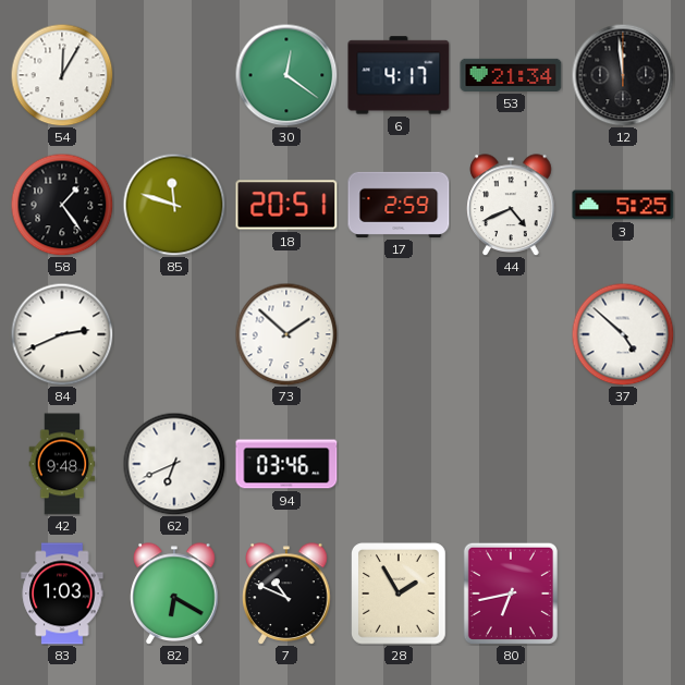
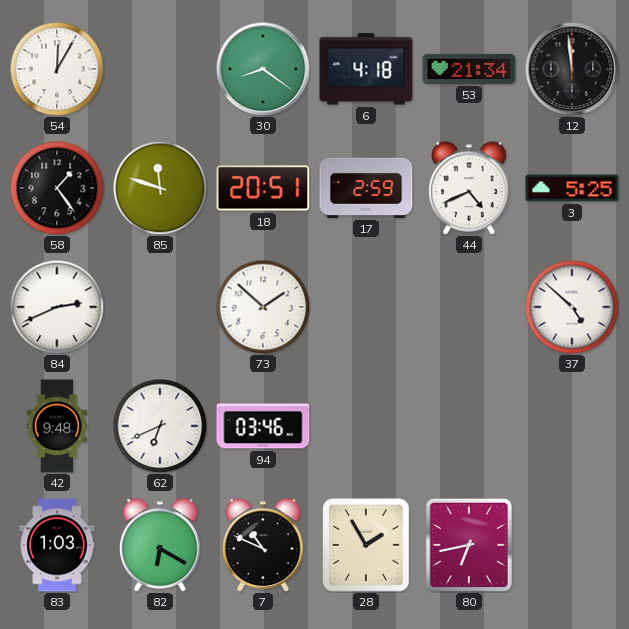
30: 12:21 -> 8:21 (263, 69)
6: 4:17 -> 4:18 (366, 69)
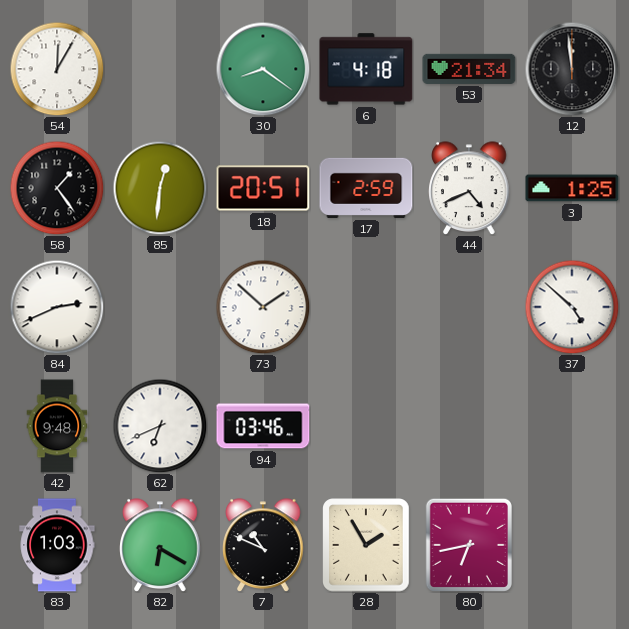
85: 11:48 -> 12:31 (160, 188)
3: 5:25 -> 1:25 (572, 188)
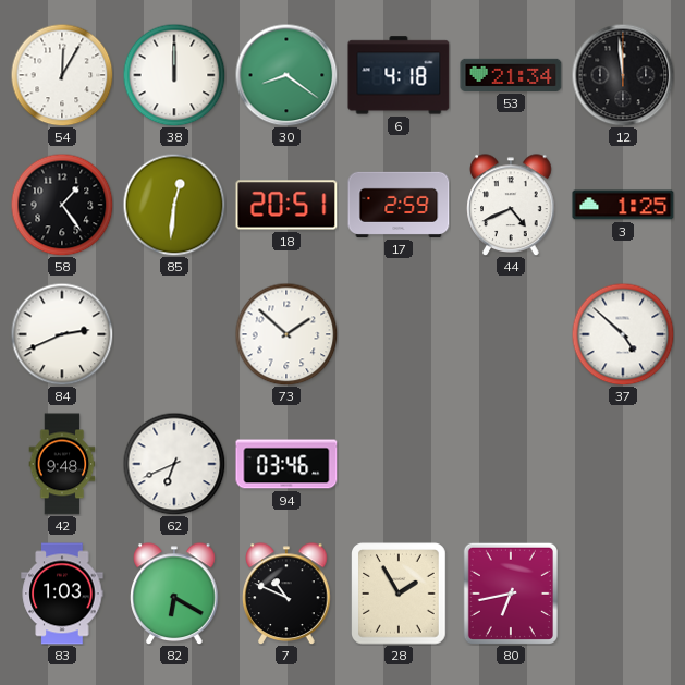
38: none -> 12:00 (174, 75)
